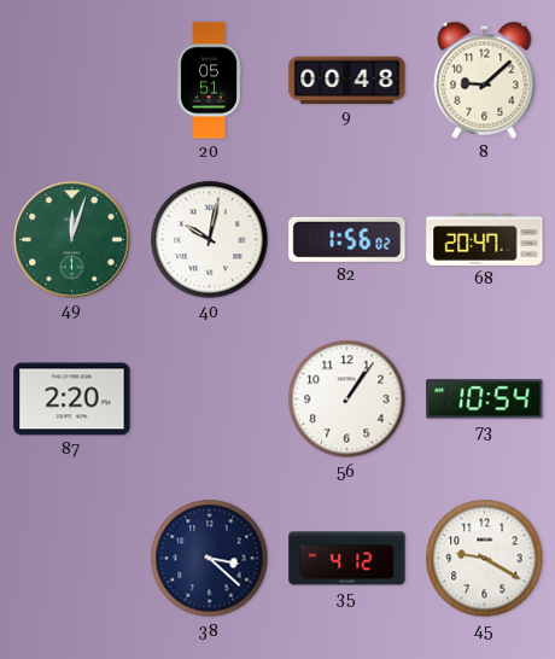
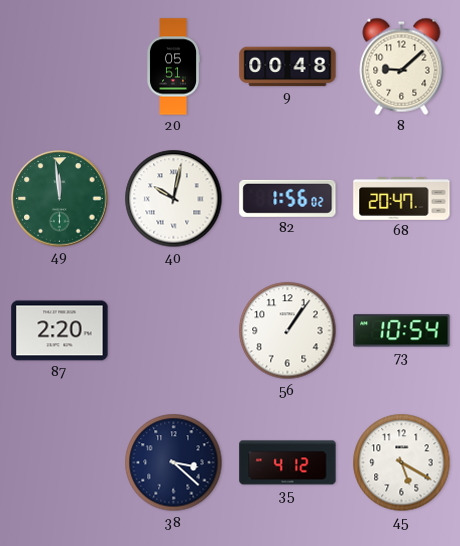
49: 12:03 -> 11:59 (60, 199)
45: 9:20 -> 5:20 (402, 463)
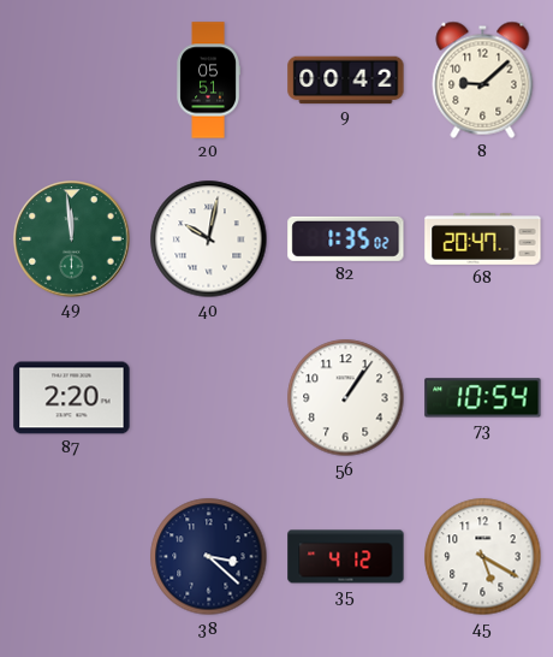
9: 00:48 -> 00:42 (346, 81)
82: 1:56 -> 1:35 (346, 238)
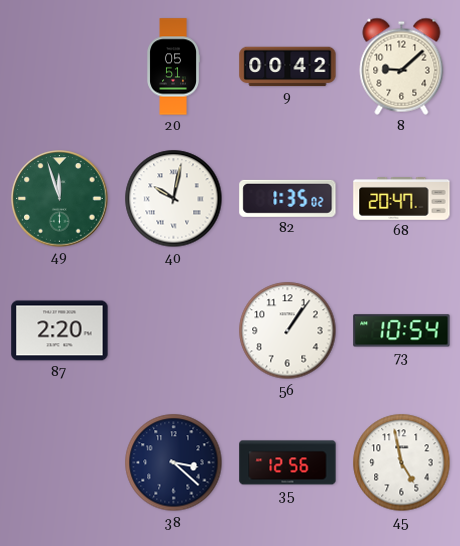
49: 11:59 -> 11:57 (60, 199)
35: 4:12 -> 12:56 (288, 463)
45: 5:20 -> 4:58 (402, 463)
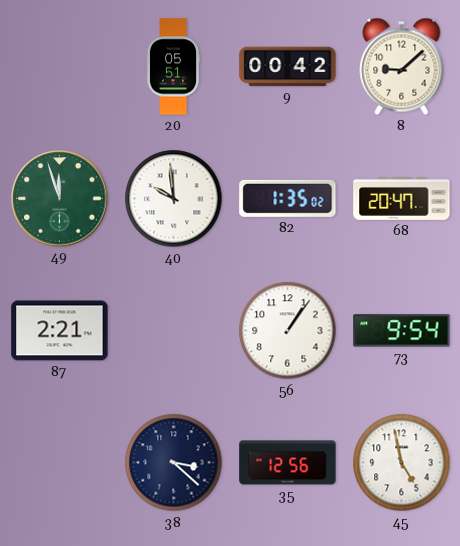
40: 10:02 -> 9:59 (174, 199)
87: 2:20 -> 2:21 (60, 331)
73: 10:54 -> 9:54 (402, 331)
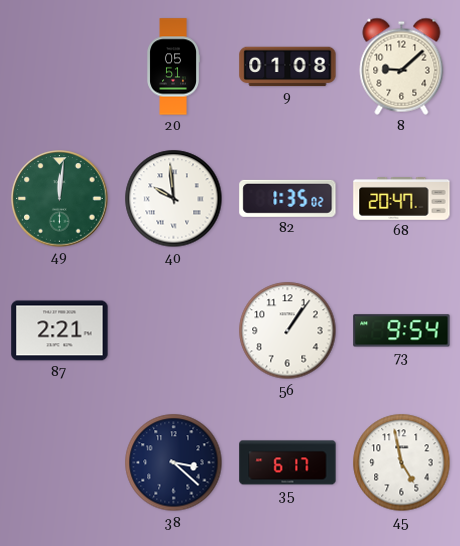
9: 00:42 -> 01:08 (288, 67)
49: 11:57 -> 12:01 (60, 199)
35: 12:56 -> 6:17 (288, 463)
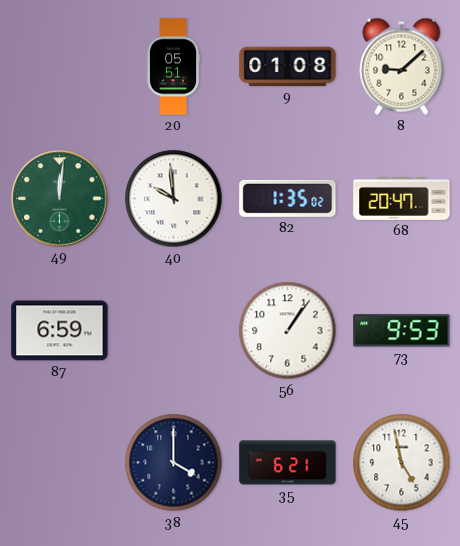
87: 2:21 -> 6:59 (60, 331)
73: 9:54 -> 9:53 (402, 331)
38: 3:22 -> 4:00 (174, 463)
35: 6:17 -> 6:21 (288, 463)
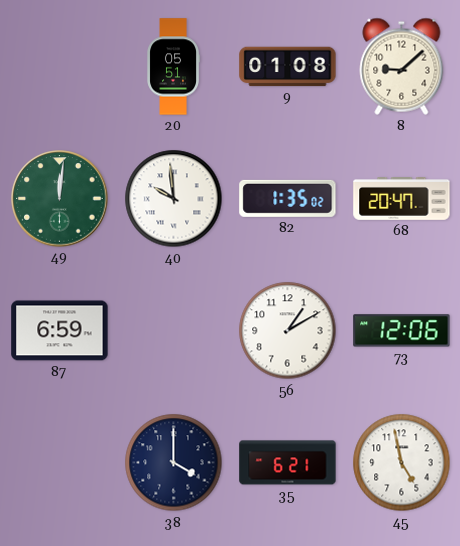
56: 1:06 -> 1:10 (288, 331)
73: 9:53 -> 12:06 (402, 331)
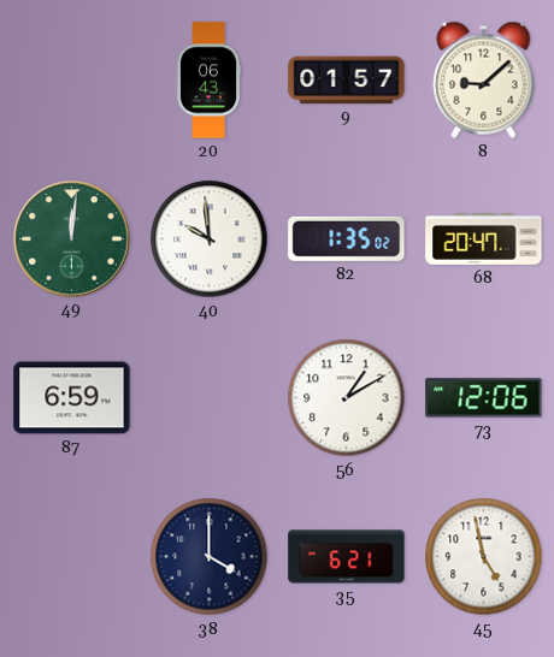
20: 05:51 -> 06:43 (208, 81)
9: 01:08 -> 01:57 (347, 81)
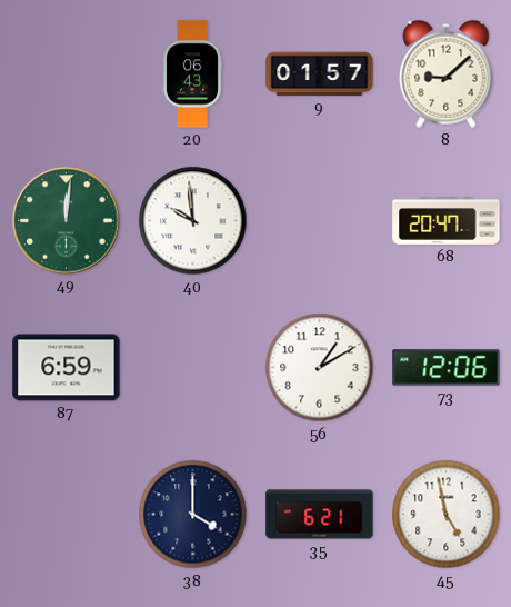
82: 1:35 -> none (347, 238)
